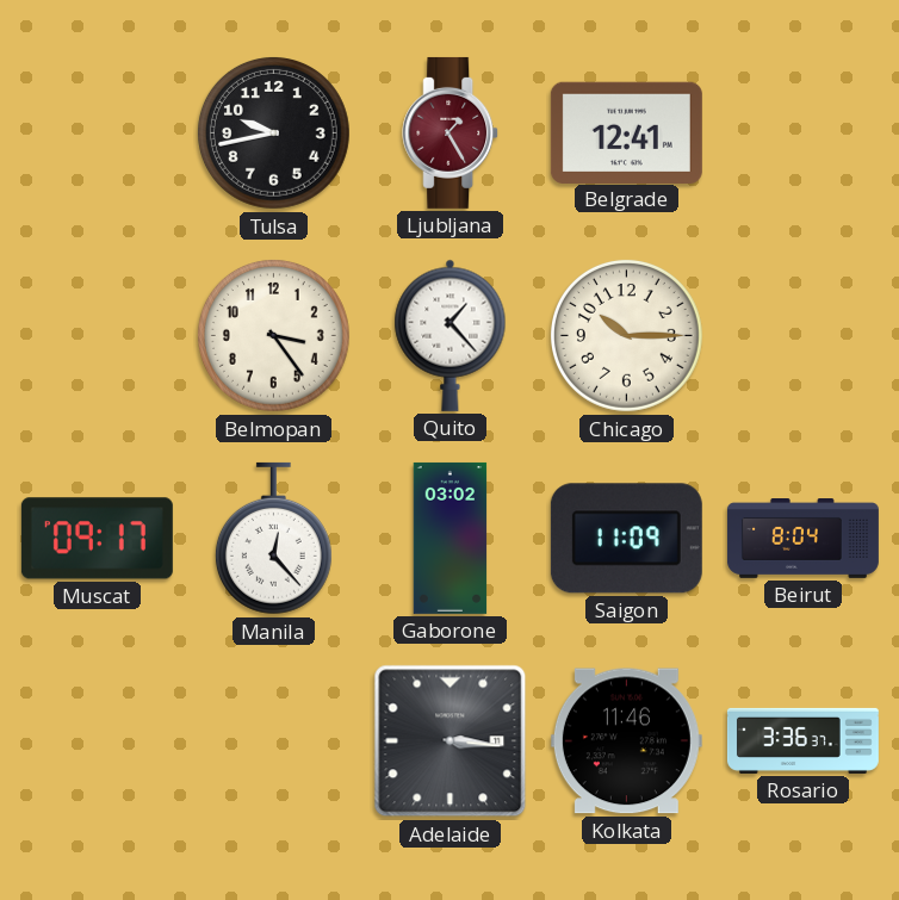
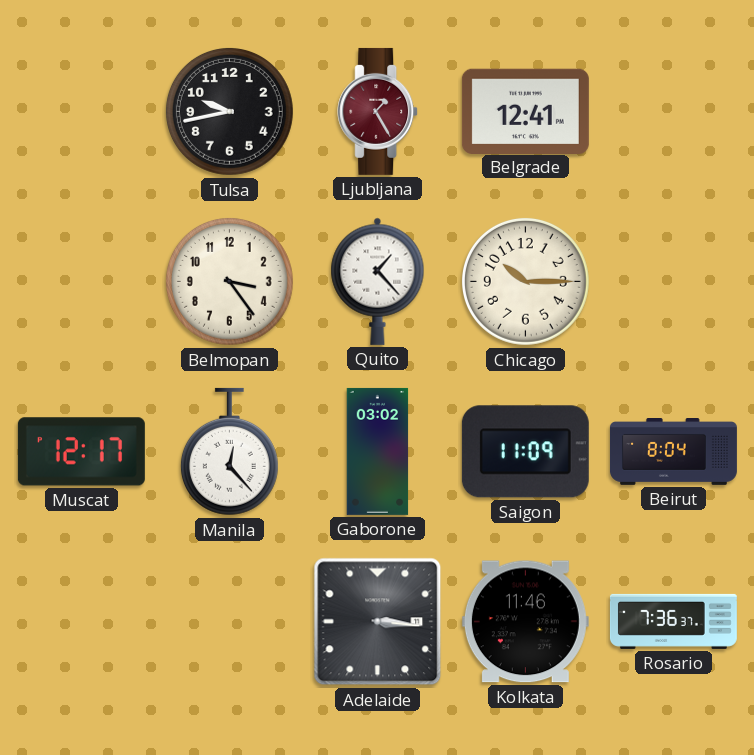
Muscat: 09:17 -> 12:17 (81, 452)
Rosario: 3:36 -> 7:36 (673, 621)
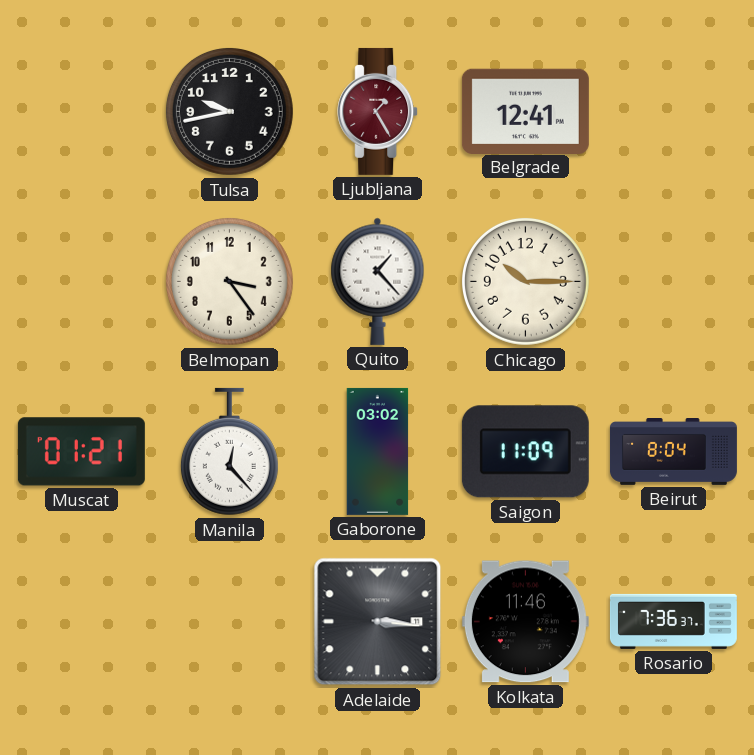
Muscat: 12:17 -> 01:21 (81, 452)
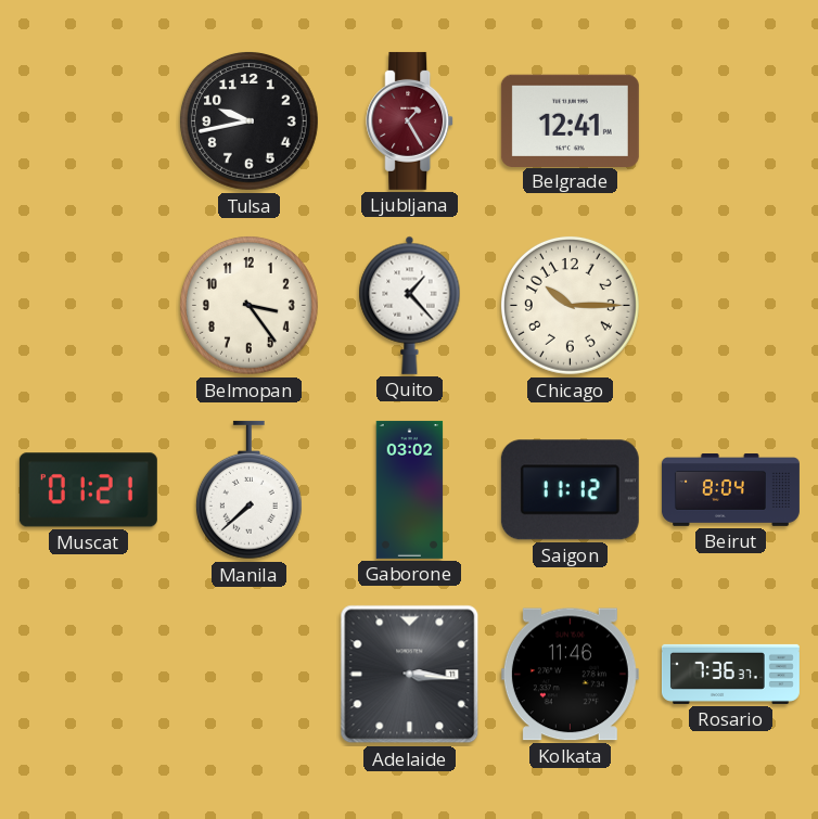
Manila: 12:23 -> 7:38 (248, 490)
Saigon: 11:09 -> 11:12 (570, 490)
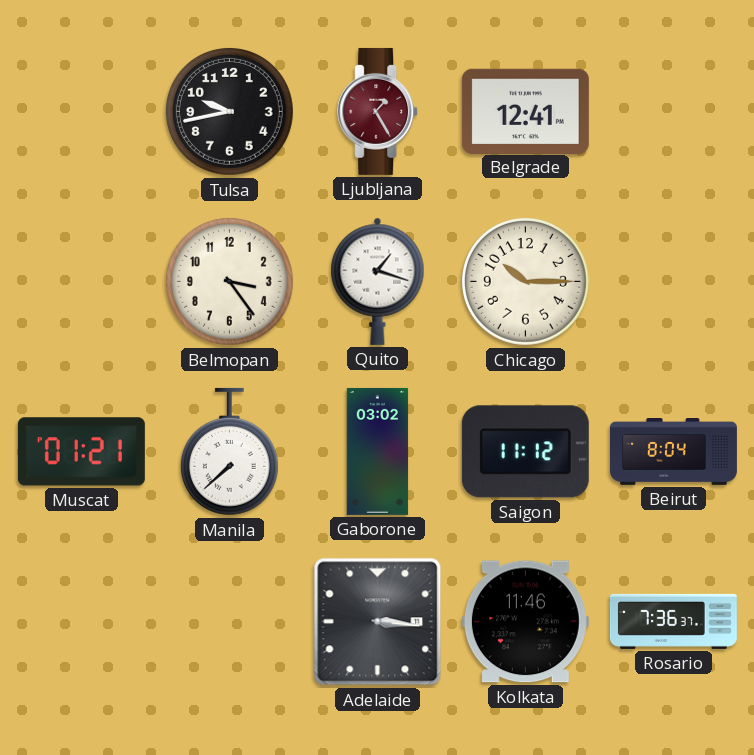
Quito: 1:23 -> 1:18 (378, 281)
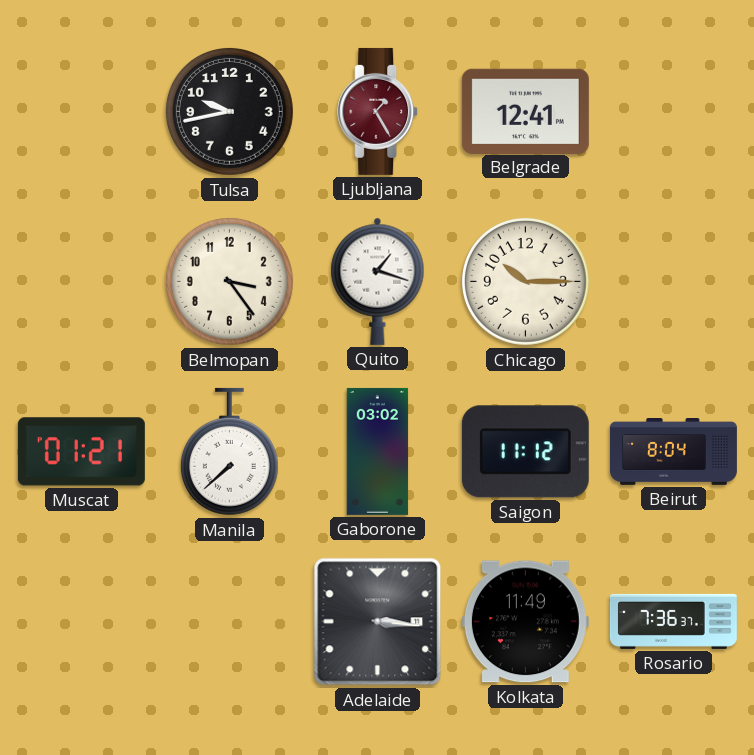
Kolkata: 11:46 -> 11:49 (525, 622)
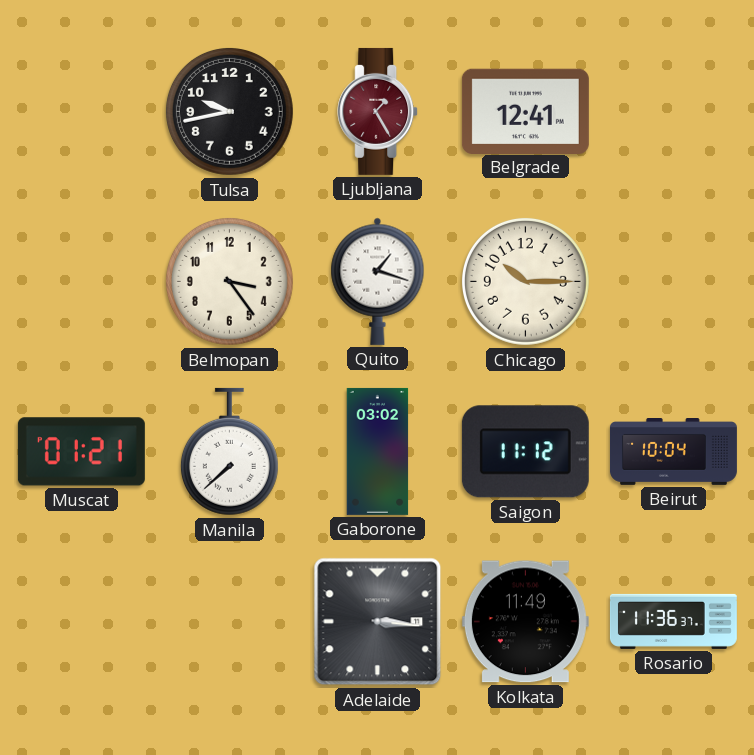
Beirut: 8:04 -> 10:04 (673, 452)
Rosario: 7:36 -> 11:36 (673, 621)
